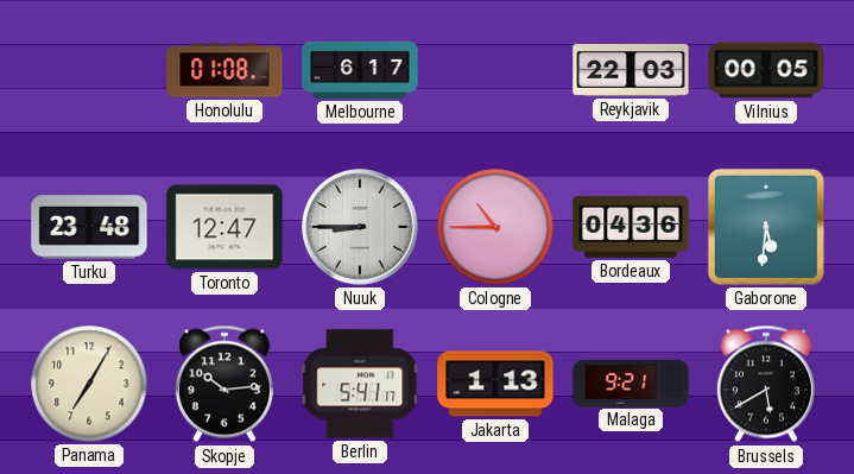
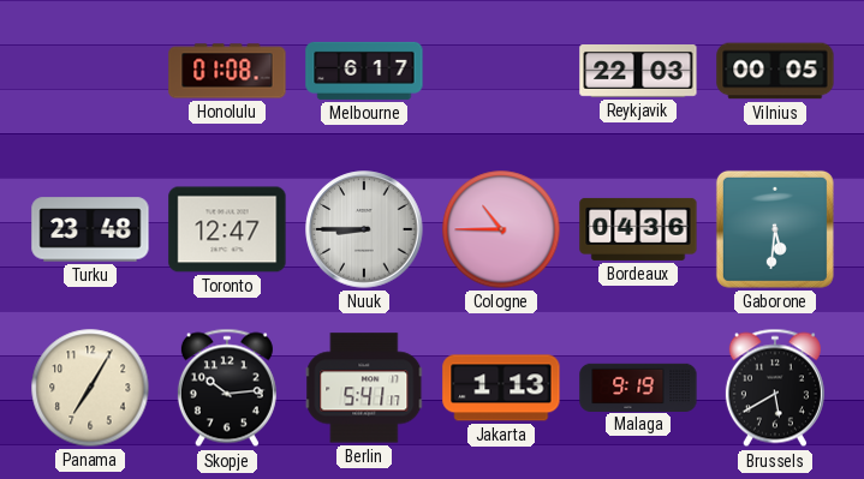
Malaga: 9:21 -> 9:19 (638, 387)
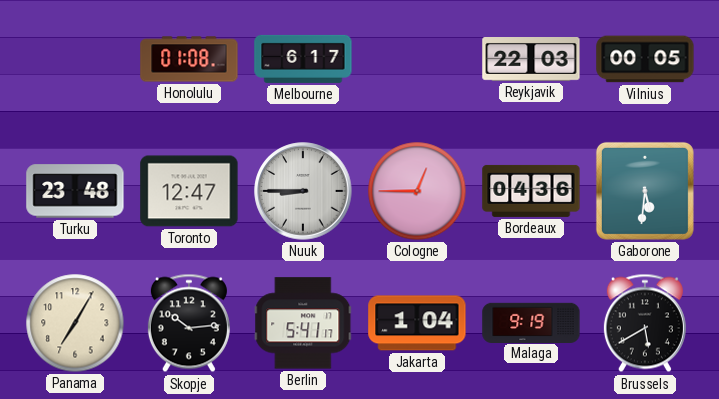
Cologne: 10:45 -> 12:45 (417, 191)
Jakarta: 1:13 -> 1:04 (417, 323)
